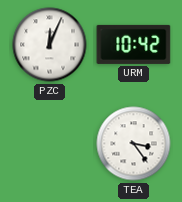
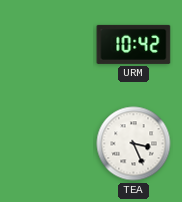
PZC: 12:04 -> none (50, 45)
TEA: 3:24 -> 3:26 (134, 144)
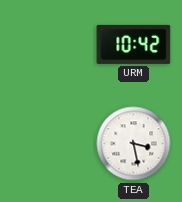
TEA: 3:26 -> 3:28 (134, 144)
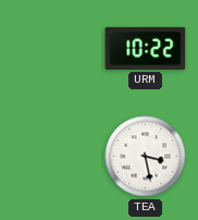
URM: 10:42 -> 10:22 (146, 48)
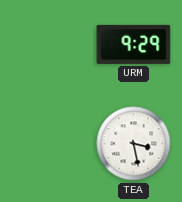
URM: 10:22 -> 9:29 (134, 44)
